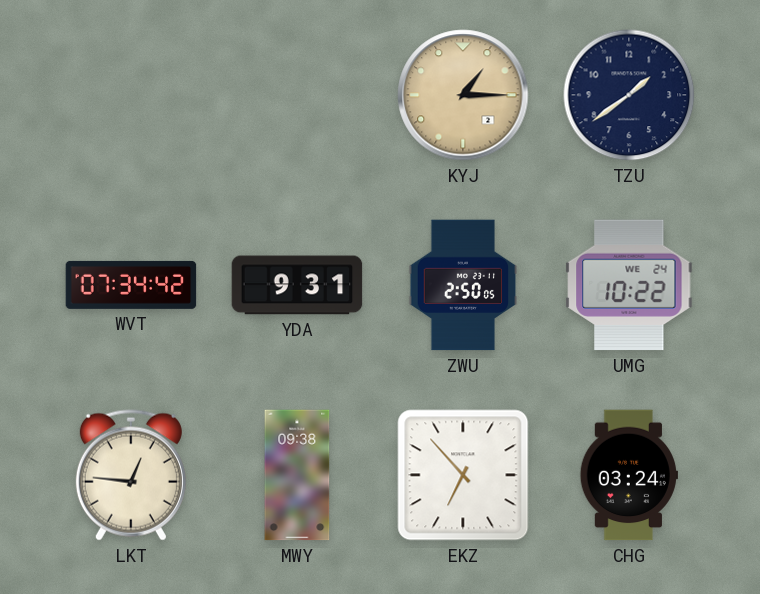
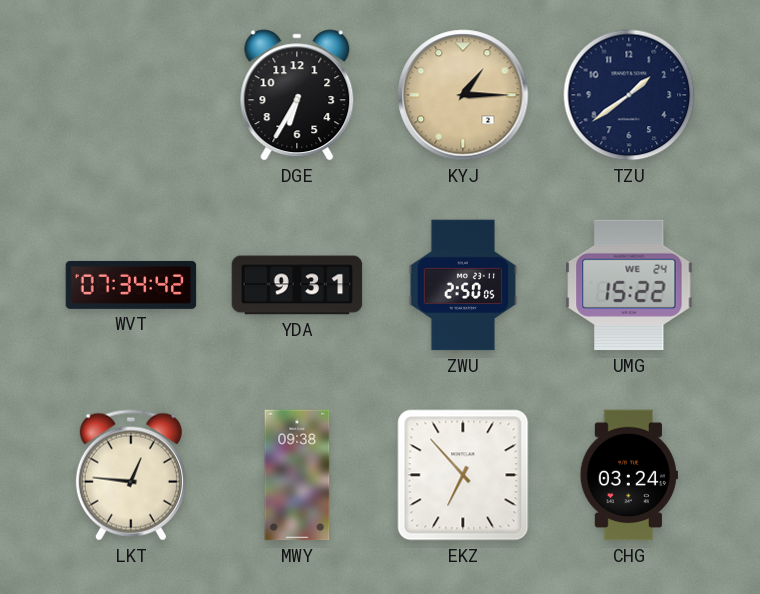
DGE: none -> 6:35 (297, 95)
UMG: 10:22 -> 15:22 (629, 285)
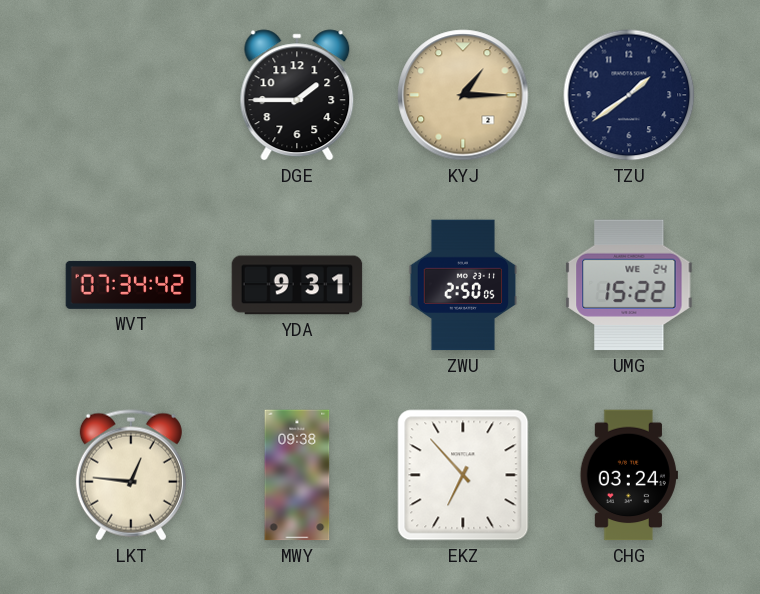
DGE: 6:35 -> 1:45 (297, 95)
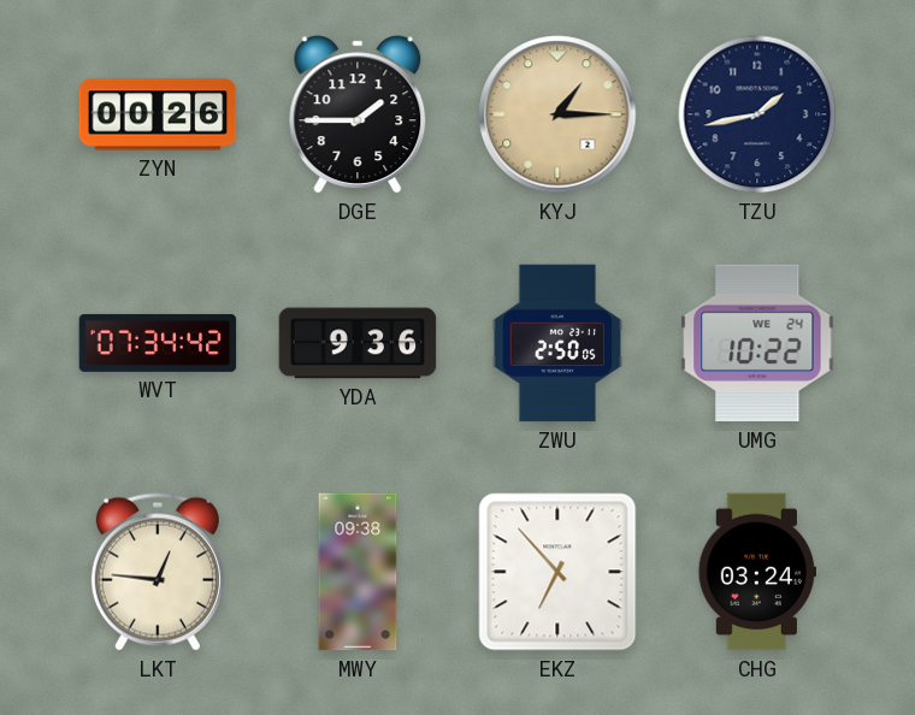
ZYN: none -> 00:26 (158, 114)
TZU: 1:39 -> 1:43 (757, 114)
YDA: 9:31 -> 9:36 (358, 343)
UMG: 15:22 -> 10:22 (757, 343)
